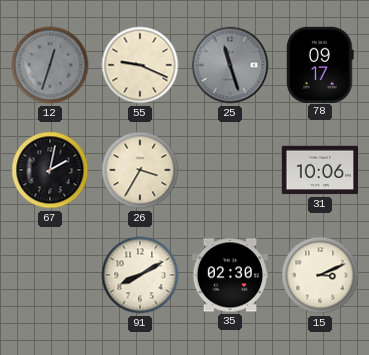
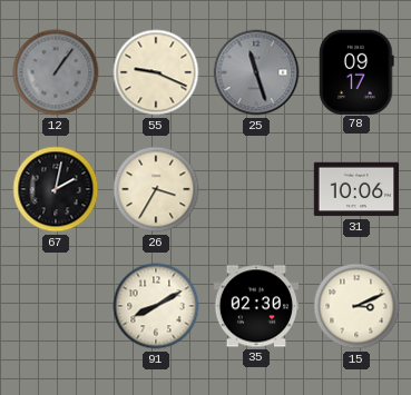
12: 12:33 -> 1:06 (56, 72)
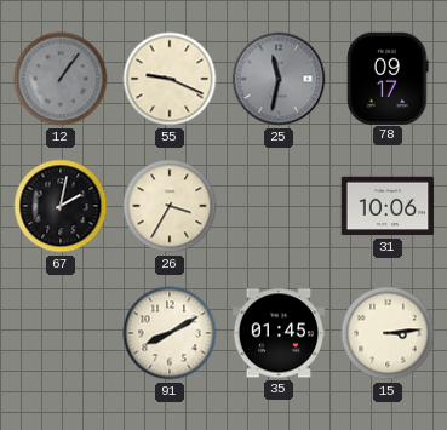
25: 11:27 -> 11:32 (279, 79)
35: 02:30 -> 01:45 (279, 333)
15: 3:11 -> 3:14 (388, 333)
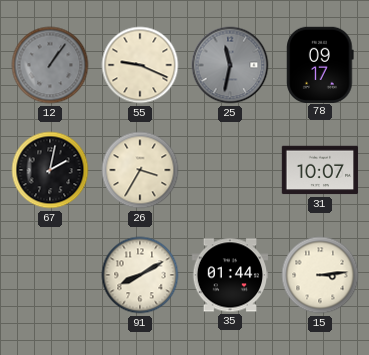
31: 10:06 -> 10:07 (320, 170)
35: 01:45 -> 01:44 (230, 275)
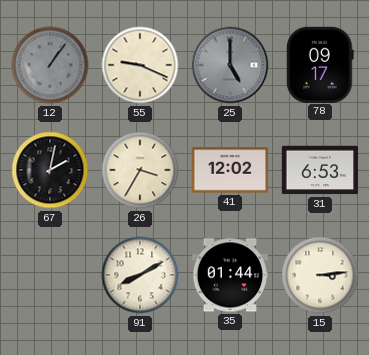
25: 11:32 -> 5:00 (230, 65)
41: none -> 12:02 (230, 170)
31: 10:07 -> 6:53 (320, 170)
